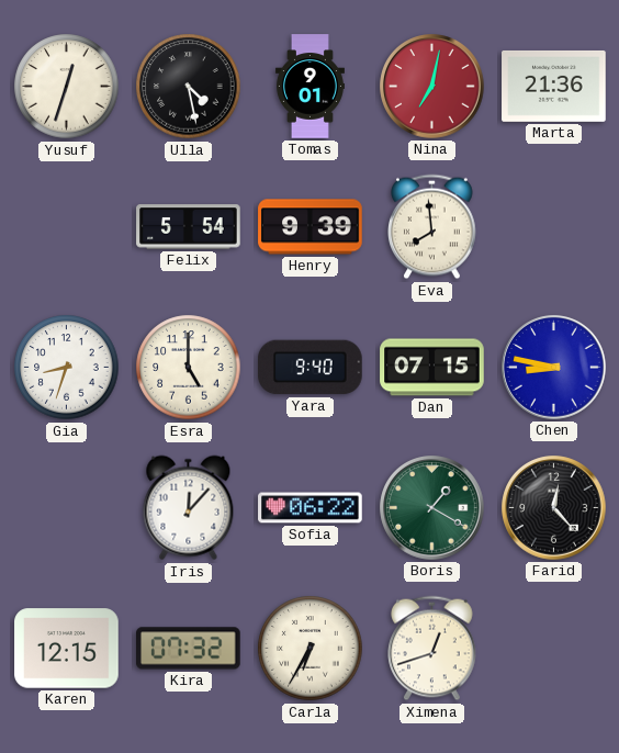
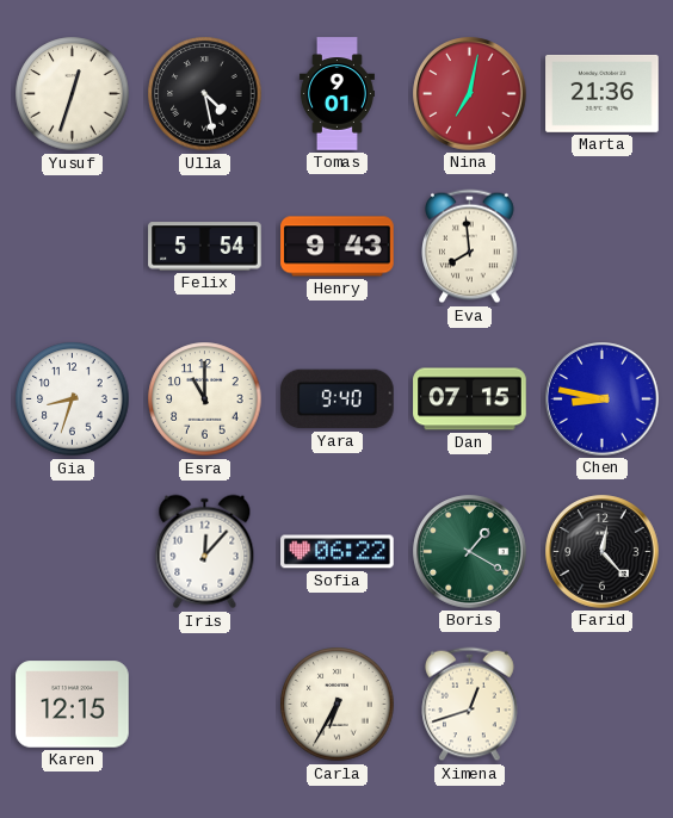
Henry: 9:39 -> 9:43 (338, 247)
Esra: 5:00 -> 11:00 (205, 399)
Kira: 07:32 -> none (189, 649)
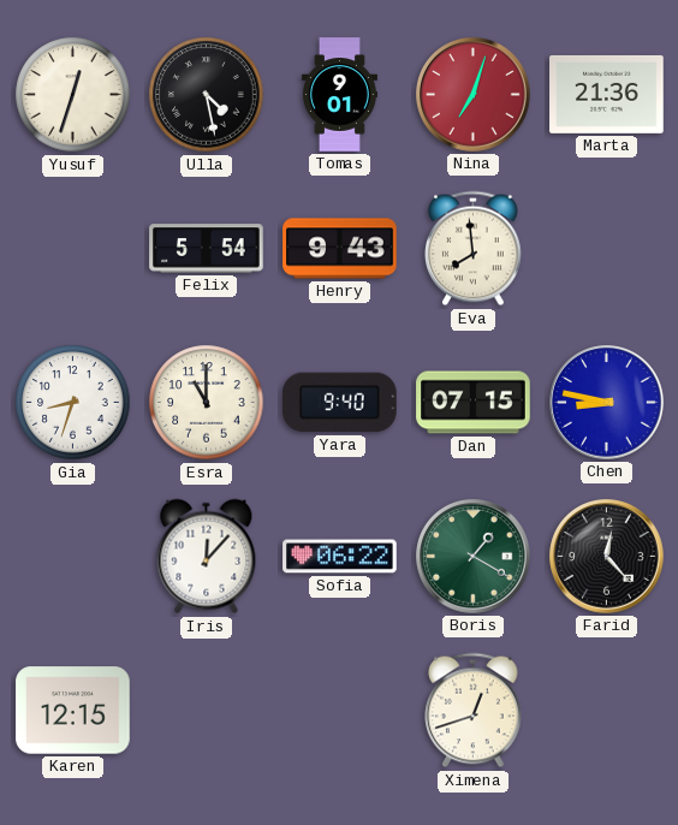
Nina: 7:02 -> 7:03 (474, 95)
Carla: 6:35 -> none (338, 705)
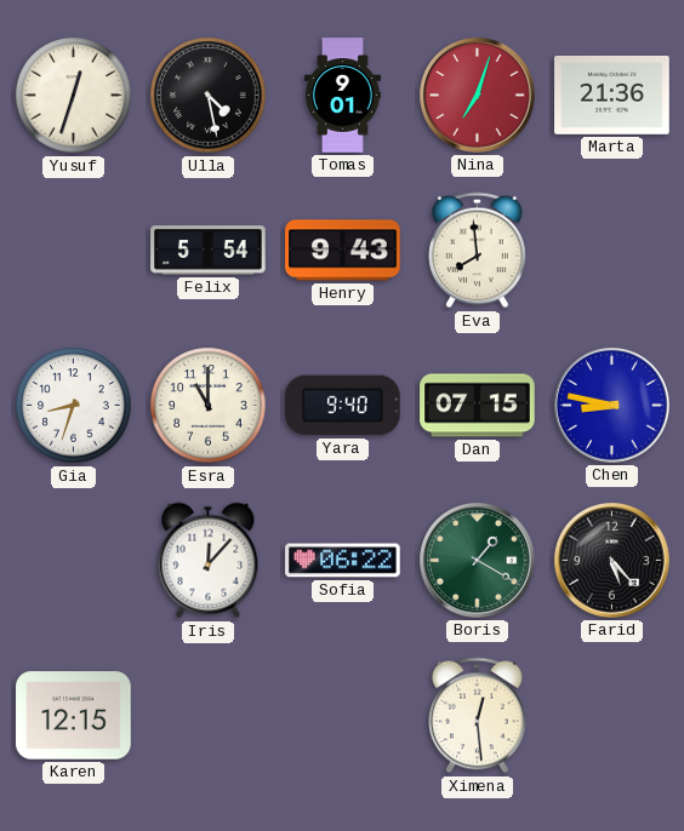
Farid: 12:23 -> 5:23 (612, 561)
Ximena: 12:42 -> 12:29 (478, 716)
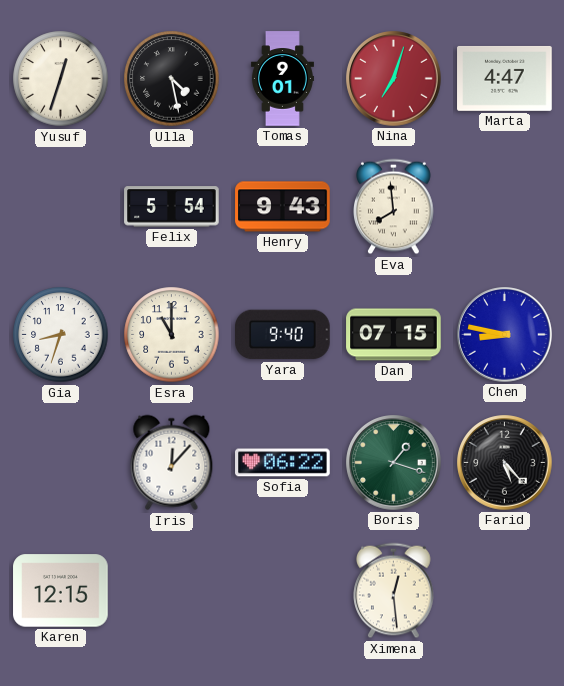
Marta: 21:36 -> 4:47 (505, 78)
Boris: 1:20 -> 1:18 (394, 463)
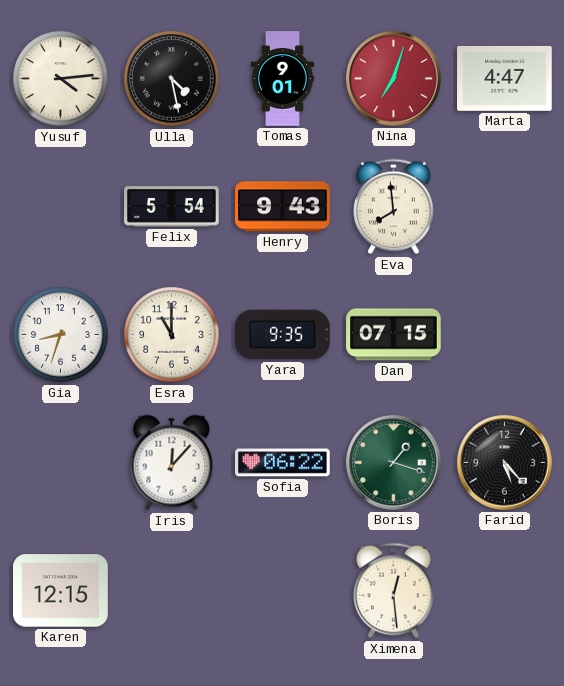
Yusuf: 12:33 -> 4:14 (61, 79)
Yara: 9:40 -> 9:35 (283, 335)
Chen: 8:47 -> none (505, 335)
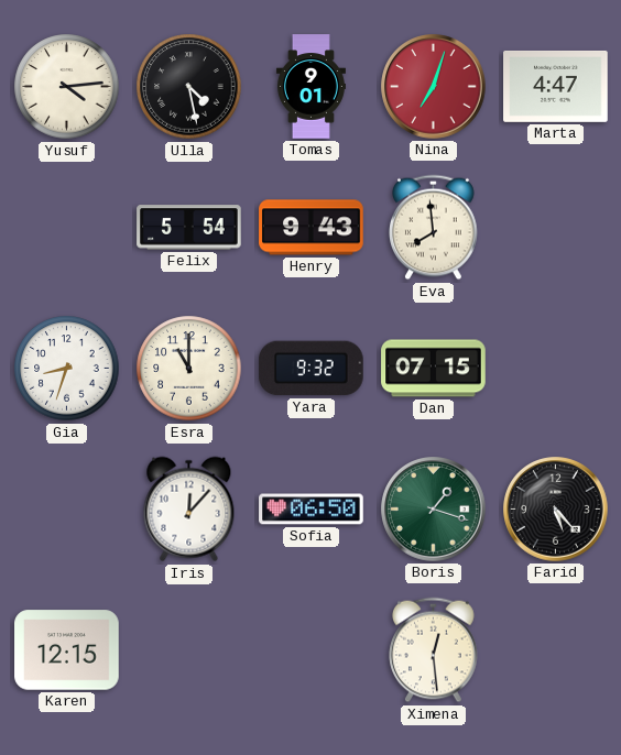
Yara: 9:35 -> 9:32 (312, 369)
Sofia: 06:22 -> 06:50 (312, 510)
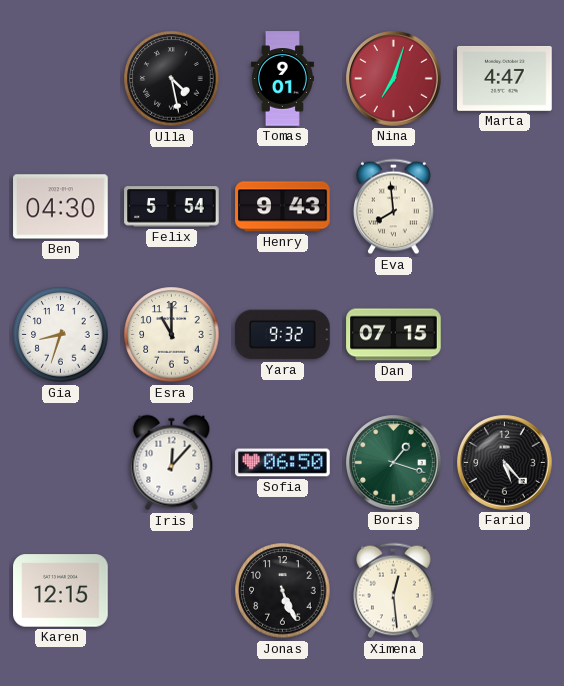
Yusuf: 4:14 -> none (67, 87)
Ben: none -> 04:30 (61, 207)
Jonas: none -> 5:26 (283, 591)
